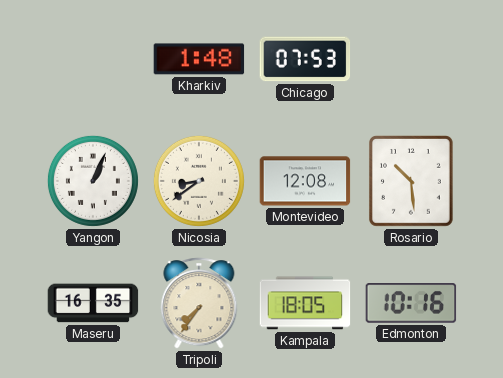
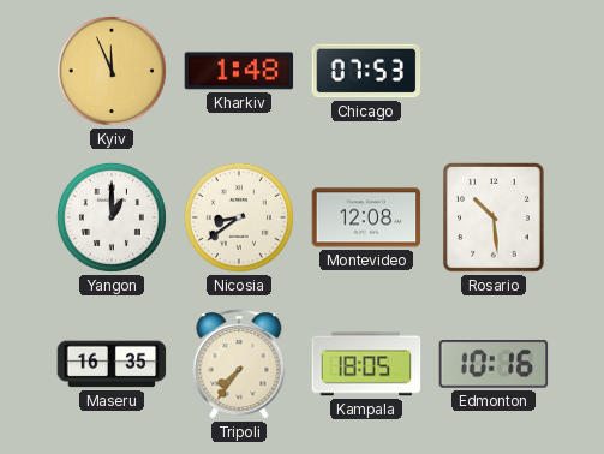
Kyiv: none -> 11:56 (112, 71)
Yangon: 1:04 -> 1:00 (112, 217)
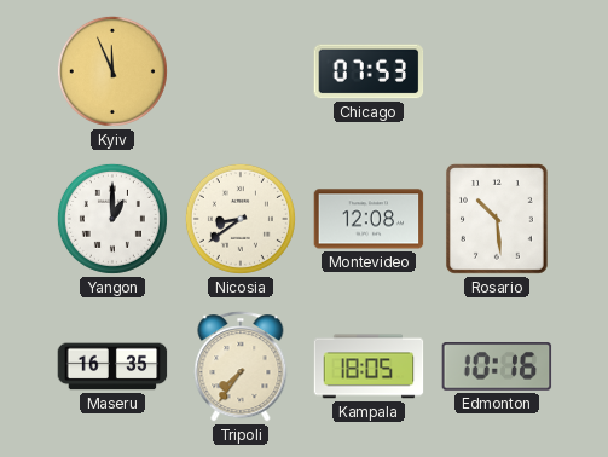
Kharkiv: 1:48 -> none (239, 71)
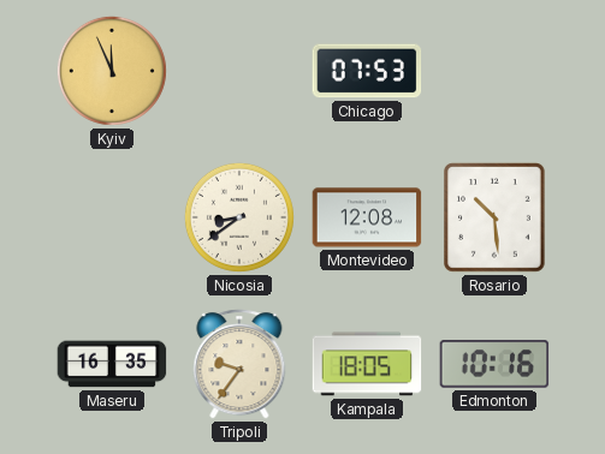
Yangon: 1:00 -> none (112, 219)
Tripoli: 7:36 -> 9:36 (239, 364)
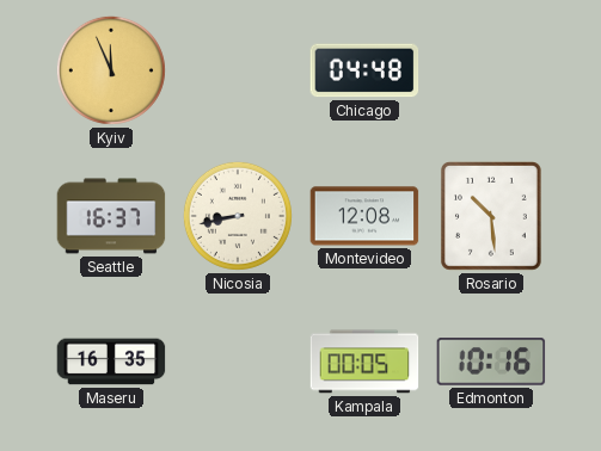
Chicago: 07:53 -> 04:48 (364, 70)
Seattle: none -> 16:37 (111, 216)
Nicosia: 8:39 -> 8:43 (238, 216)
Tripoli: 9:36 -> none (239, 364)
Kampala: 18:05 -> 00:05 (364, 362)
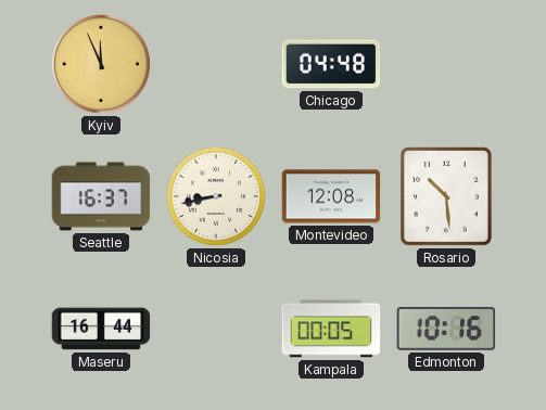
Maseru: 16:35 -> 16:44 (101, 329)
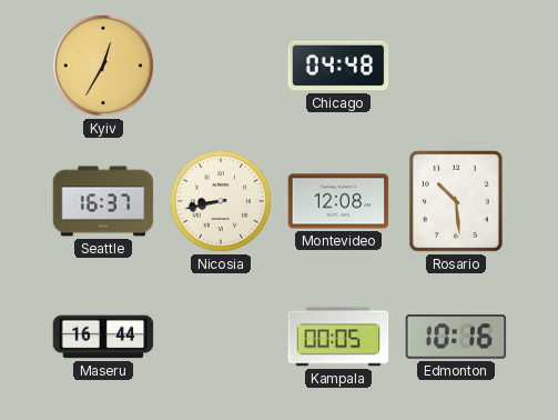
Kyiv: 11:56 -> 12:35 (103, 66)
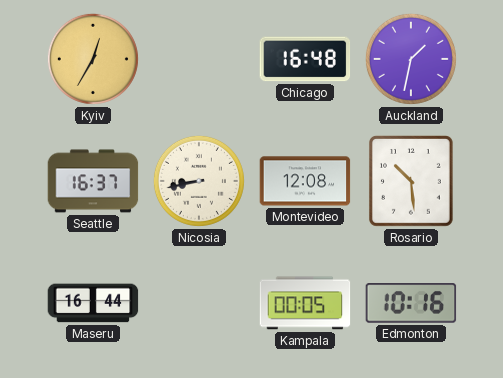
Chicago: 04:48 -> 16:48 (305, 59)
Auckland: none -> 1:32 (411, 59)
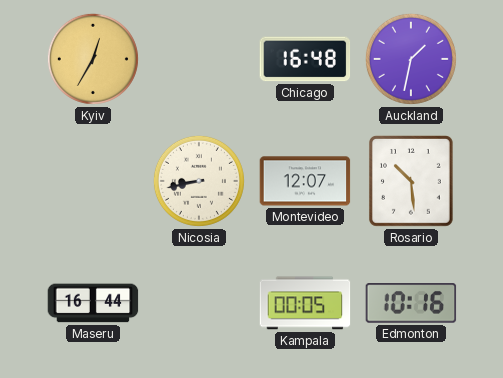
Seattle: 16:37 -> none (93, 181)
Montevideo: 12:08 -> 12:07 (305, 181)
